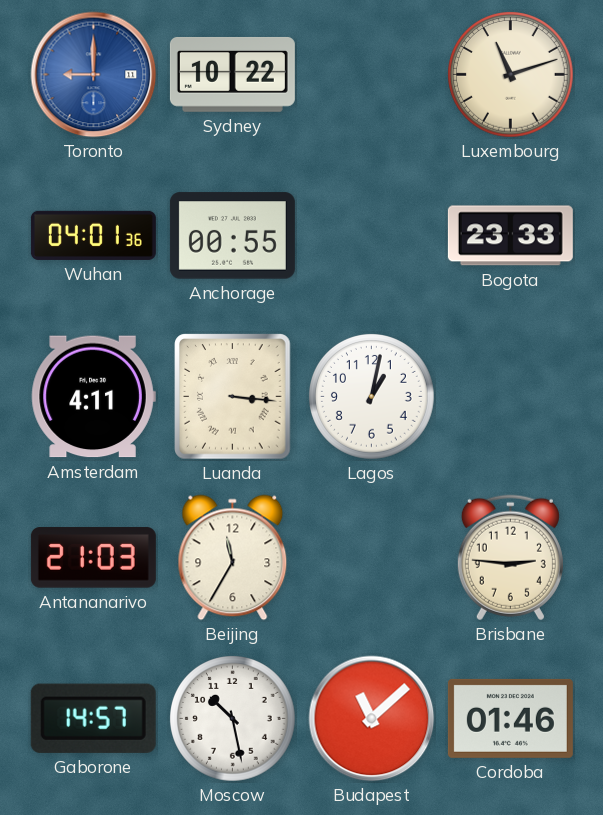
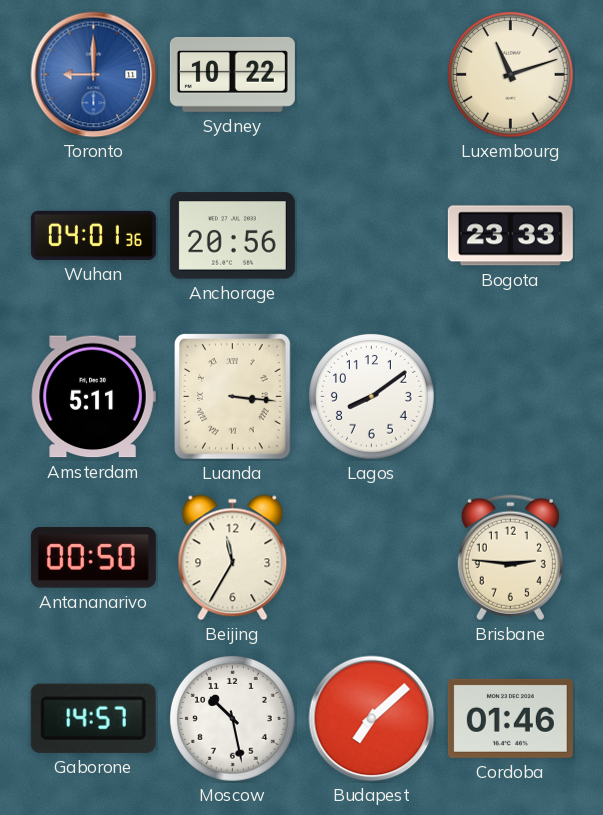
Anchorage: 00:55 -> 20:56 (232, 236)
Amsterdam: 4:11 -> 5:11 (93, 397)
Lagos: 1:02 -> 8:09 (372, 397)
Antananarivo: 21:03 -> 00:50 (93, 558)
Budapest: 11:08 -> 7:08 (372, 719)
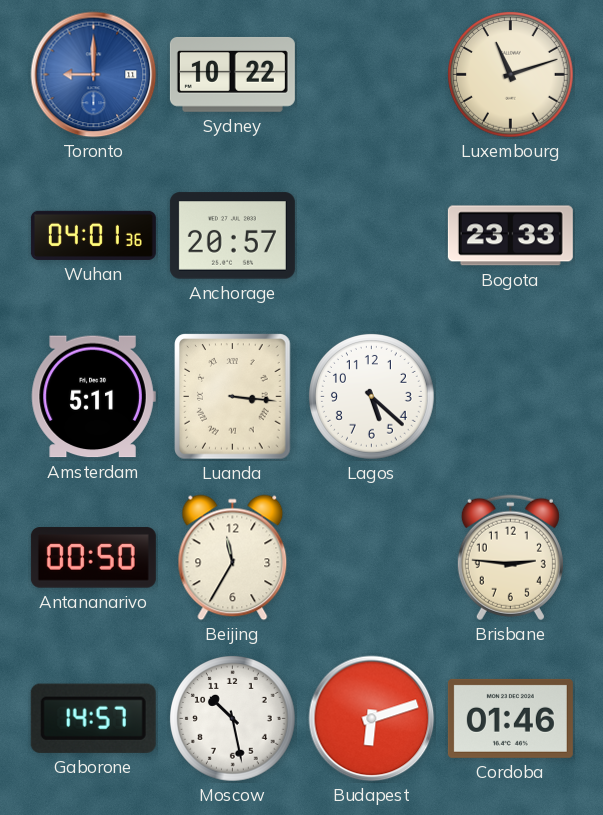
Anchorage: 20:56 -> 20:57 (232, 236)
Lagos: 8:09 -> 5:22 (372, 397)
Budapest: 7:08 -> 6:12 (372, 719)
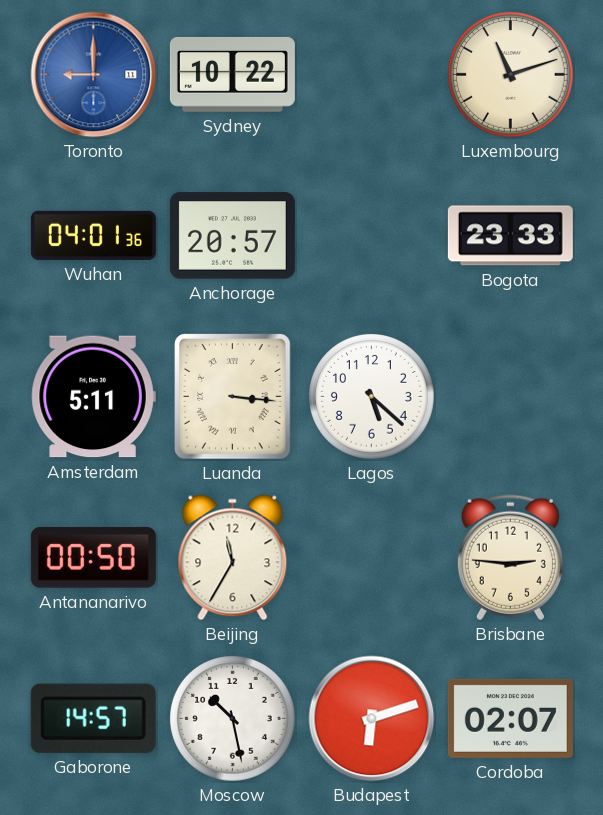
Cordoba: 01:46 -> 02:07 (510, 718)
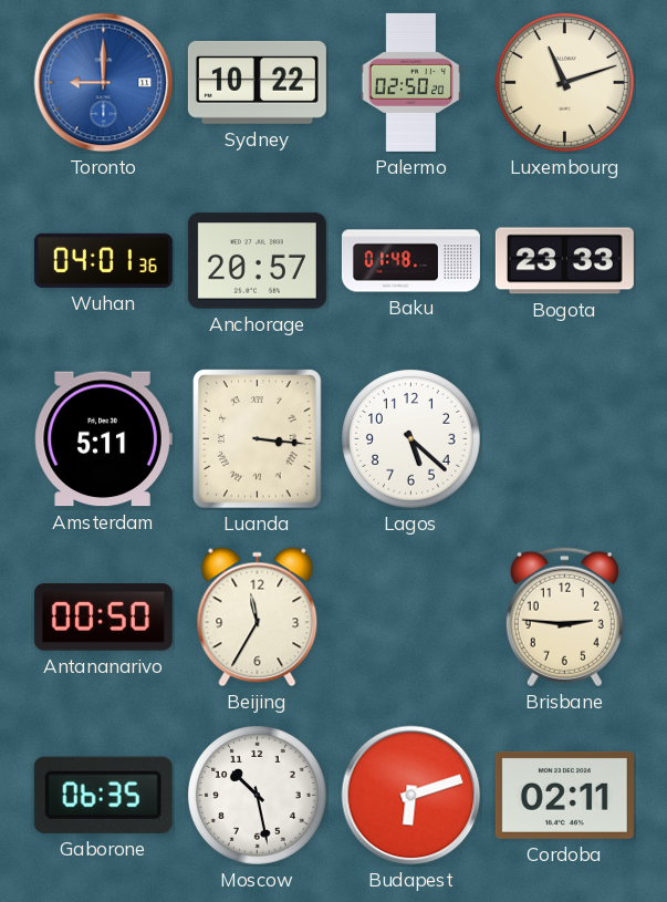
Palermo: none -> 02:50 (410, 82)
Baku: none -> 01:48 (410, 261)
Gaborone: 14:57 -> 06:35 (103, 795)
Cordoba: 02:07 -> 02:11 (564, 795)
